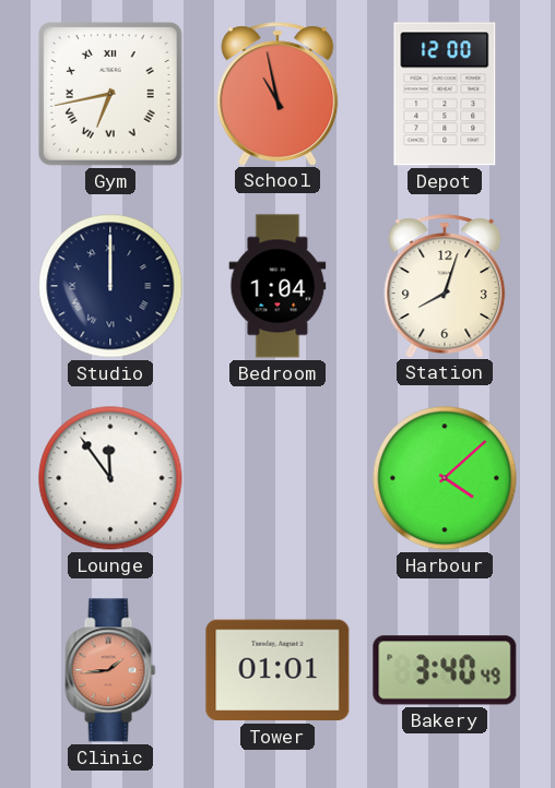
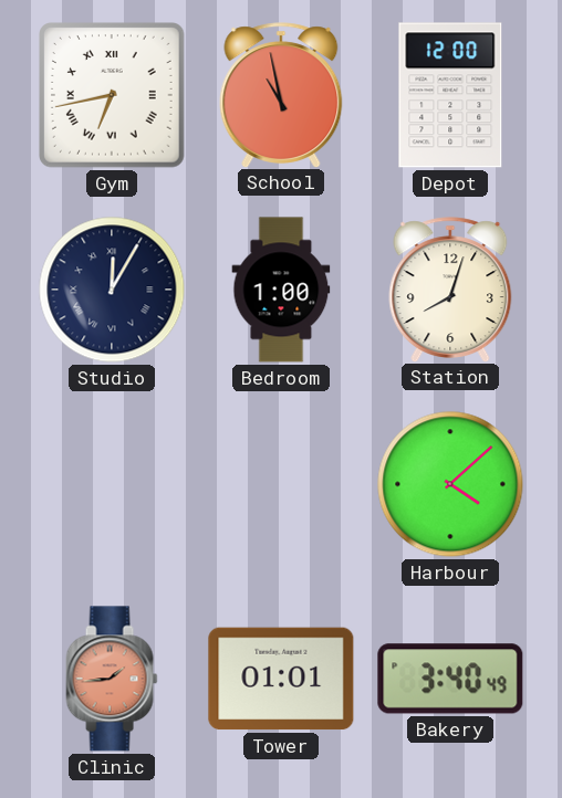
Studio: 12:00 -> 12:05 (112, 290)
Bedroom: 1:04 -> 1:00 (281, 290)
Lounge: 11:54 -> none (110, 478)
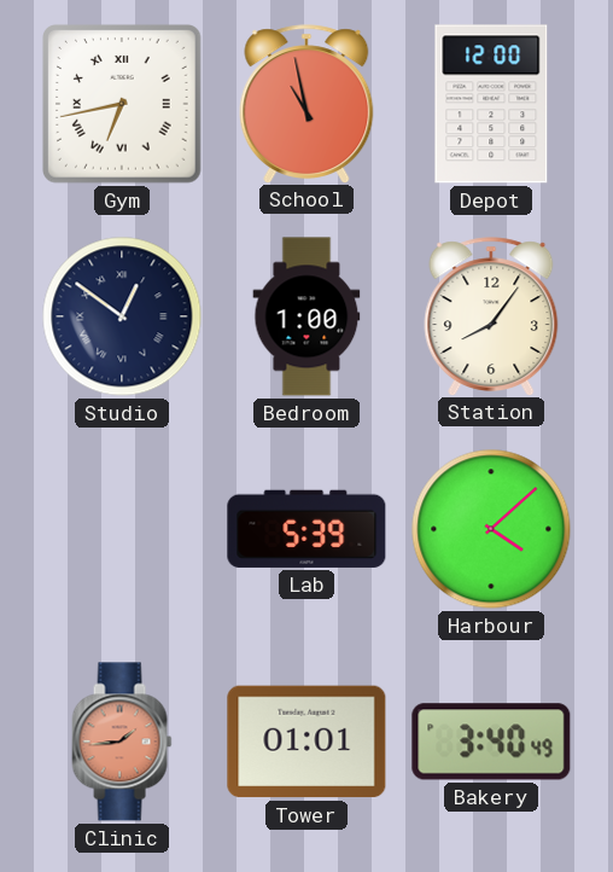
Studio: 12:05 -> 12:51 (122, 316)
Station: 8:03 -> 8:06 (491, 316)
Lab: none -> 5:39 (306, 529)
